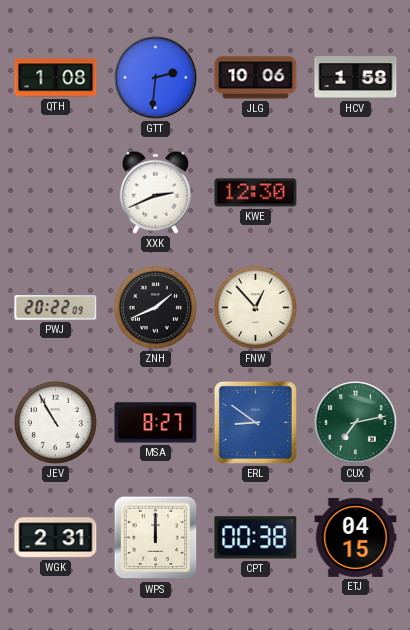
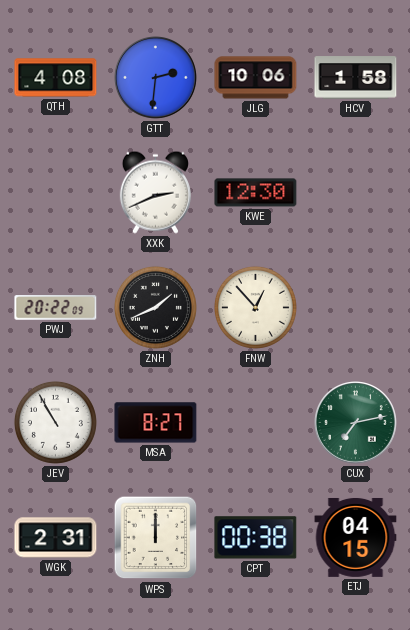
QTH: 1:08 -> 4:08 (56, 78)
ERL: 8:51 -> none (255, 422)
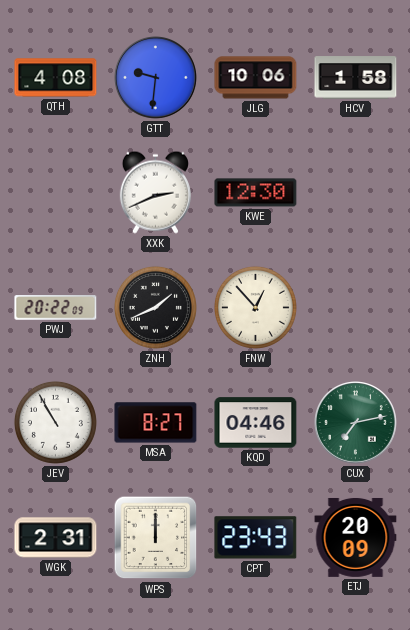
GTT: 2:31 -> 9:31 (156, 78)
KQD: none -> 04:46 (256, 423)
CPT: 00:38 -> 23:43 (256, 538)
ETJ: 04:15 -> 20:09 (356, 537)
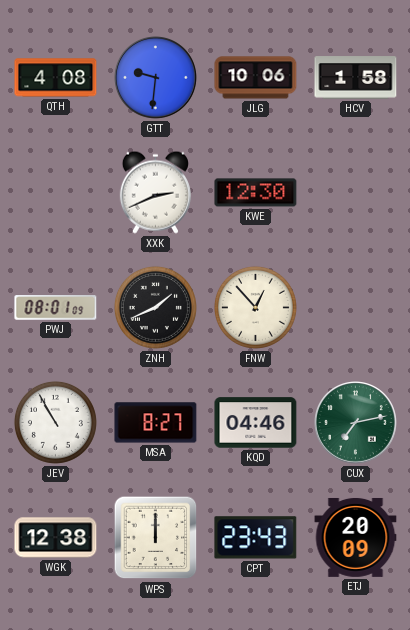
PWJ: 20:22 -> 08:01 (56, 308)
WGK: 2:31 -> 12:38 (56, 538)
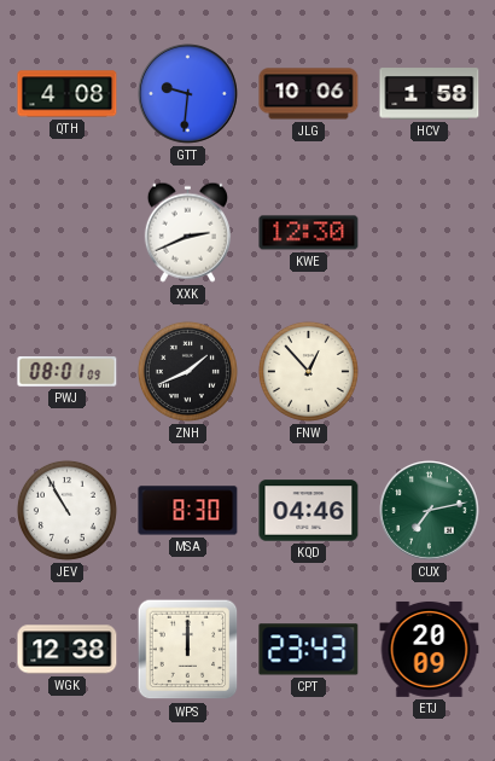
MSA: 8:27 -> 8:30 (188, 511)
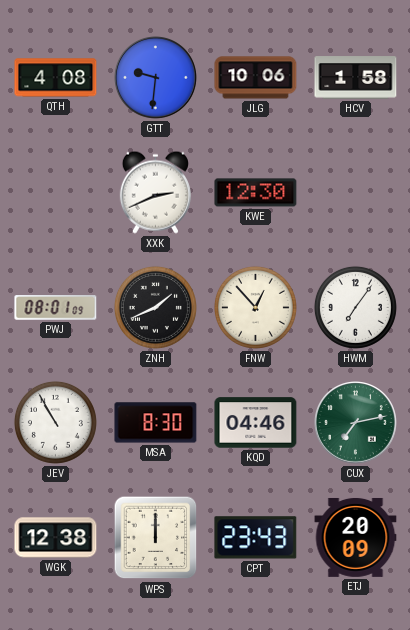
HWM: none -> 7:06 (355, 307)
